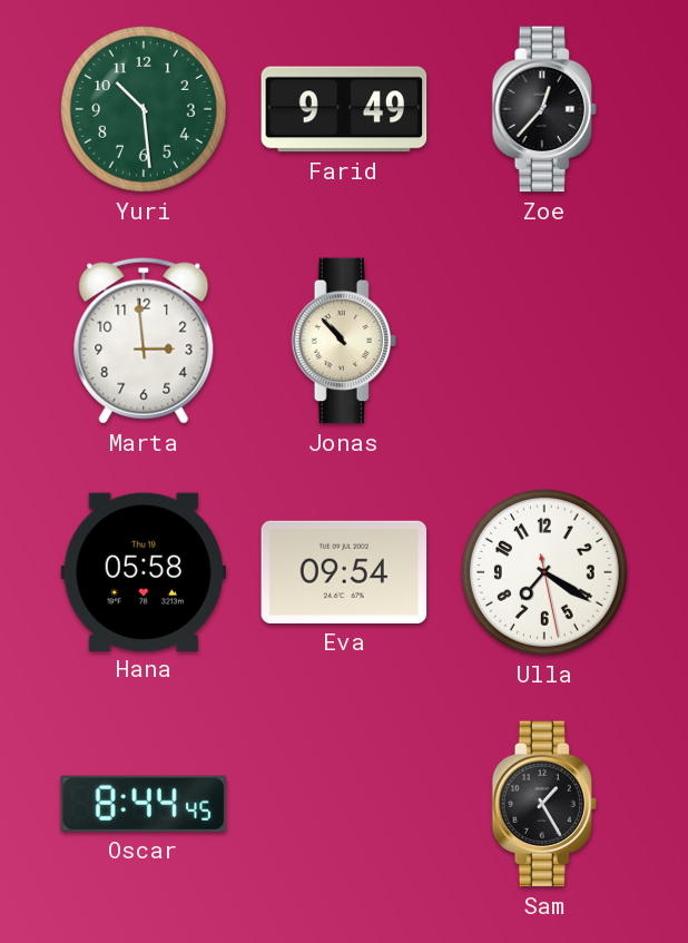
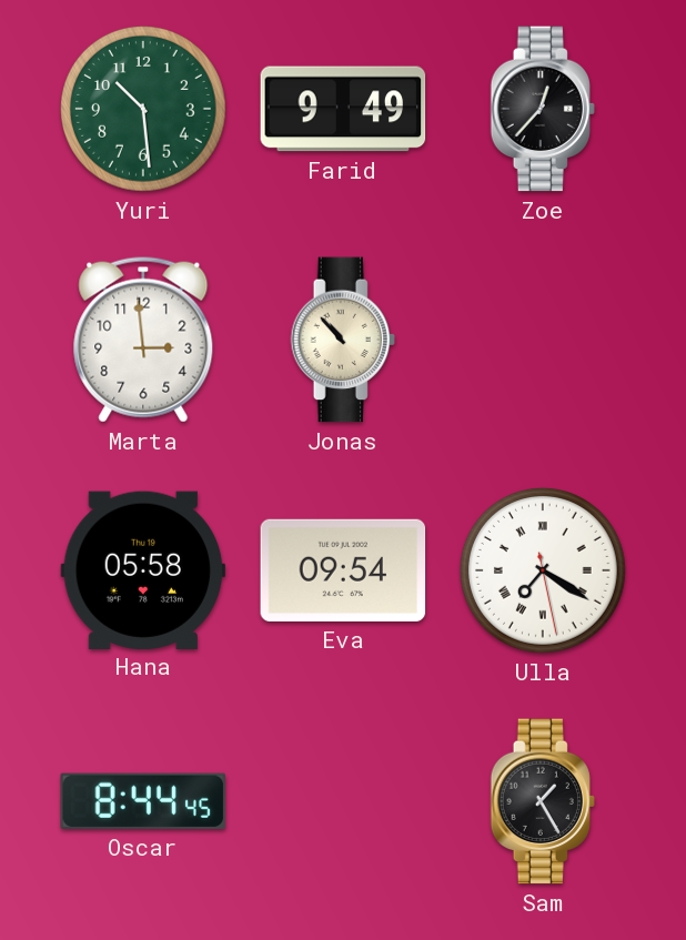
Ulla numerals: Arabic -> Roman (544, 572)
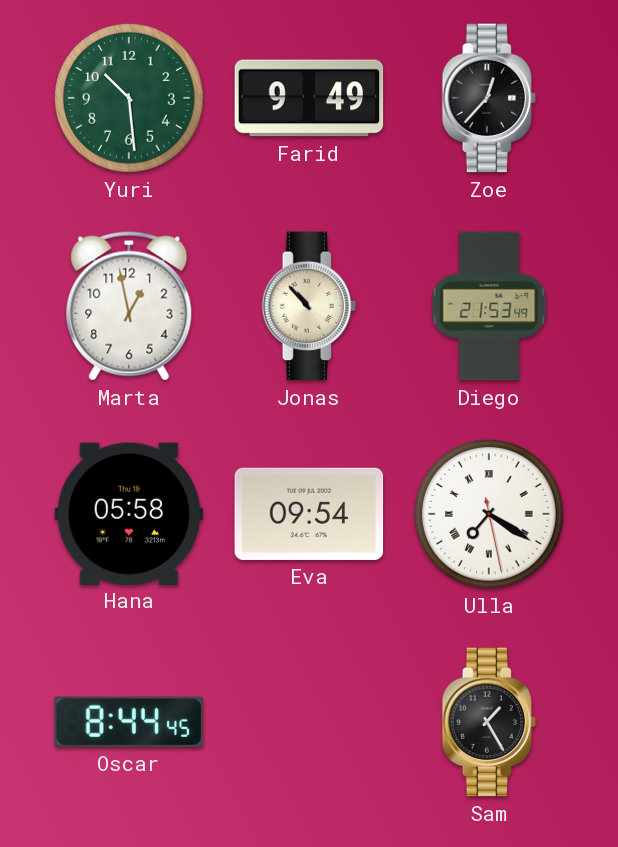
Marta: 2:59 -> 12:58 (129, 306)
Diego: none -> 21:53 (489, 306)
